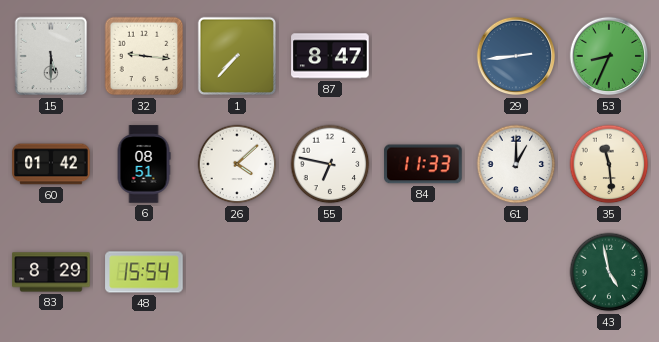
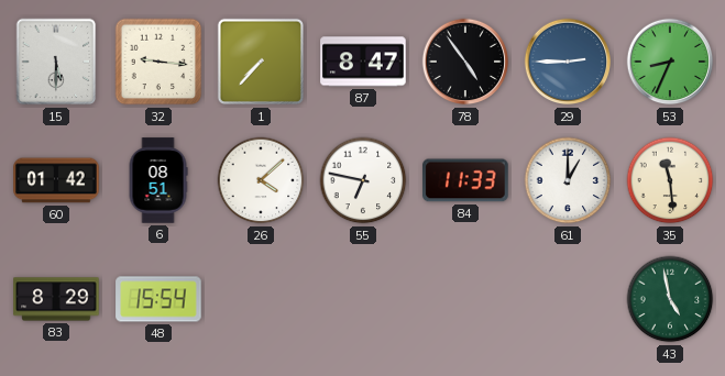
78: none -> 4:54 (465, 62)
29: 2:44 -> 2:45 (568, 62)
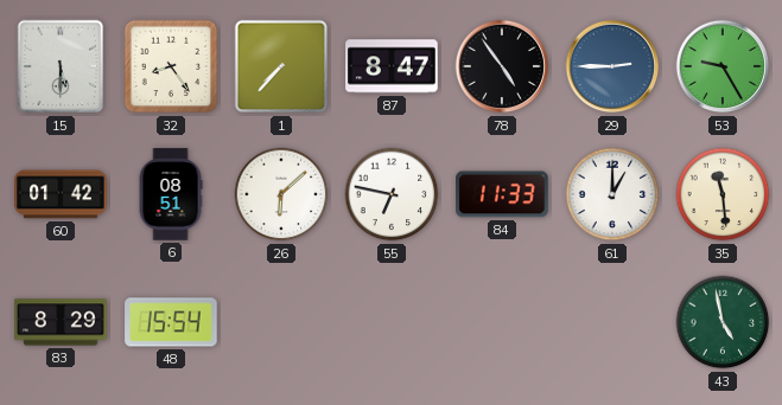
32: 9:16 -> 8:24 (171, 66)
53: 8:34 -> 9:25 (723, 66)
26: 4:08 -> 6:08 (281, 194)
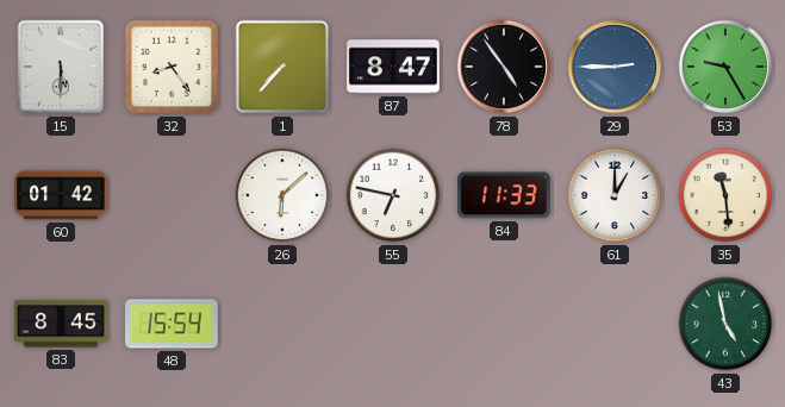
6: 08:51 -> none (171, 194)
83: 8:29 -> 8:45 (61, 324)
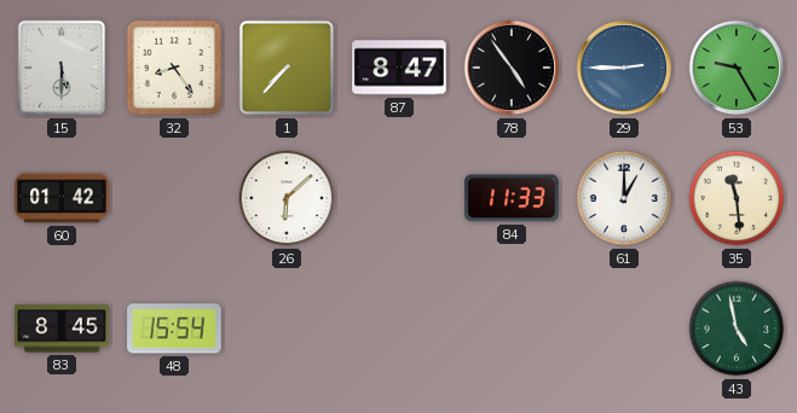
55: 6:47 -> none (393, 195)
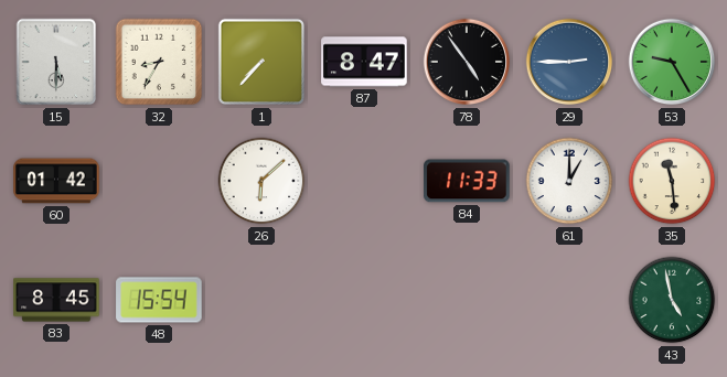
32: 8:24 -> 8:35 (159, 62)
